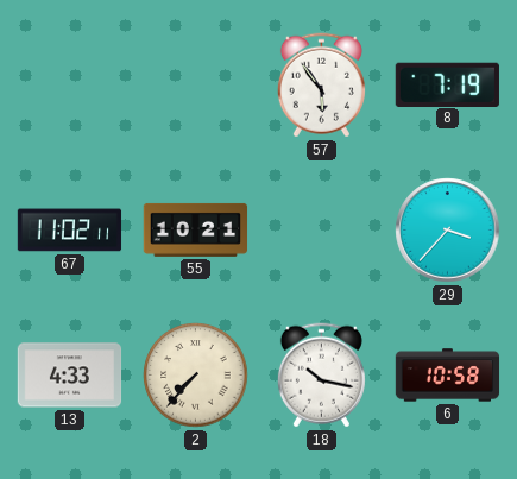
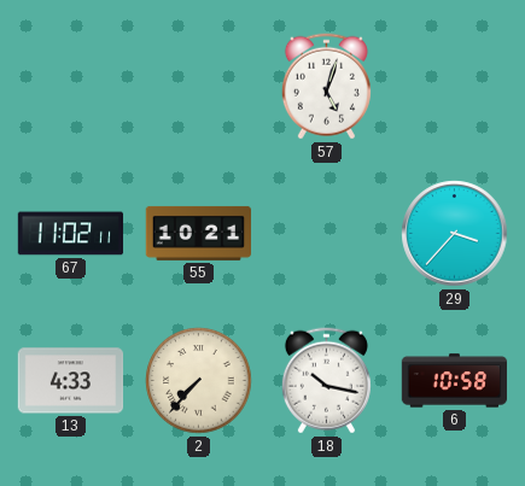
57: 5:54 -> 5:03 (326, 87)
8: 7:19 -> none (447, 84)
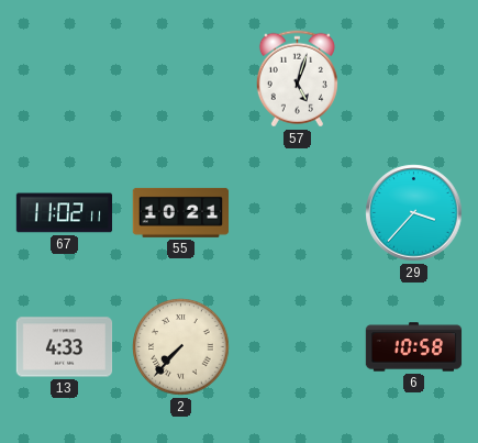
18: 10:17 -> none (326, 381)
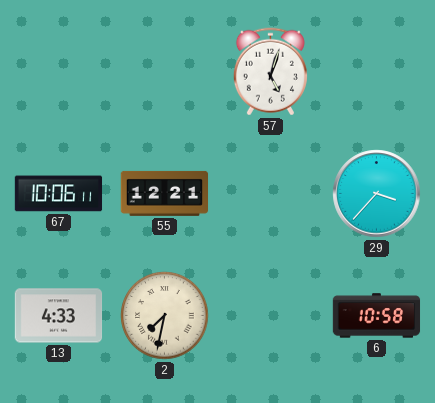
67: 11:02 -> 10:06 (59, 194)
55: 10:21 -> 12:21 (165, 193)
2: 7:37 -> 7:32 (165, 316)
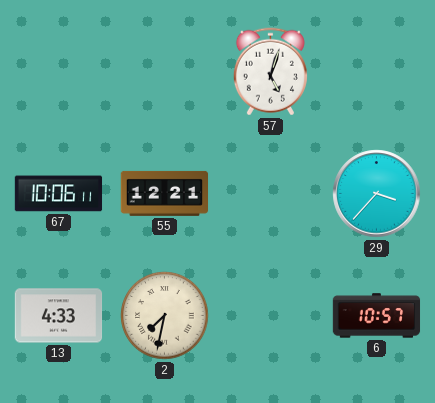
6: 10:58 -> 10:57 (377, 316)
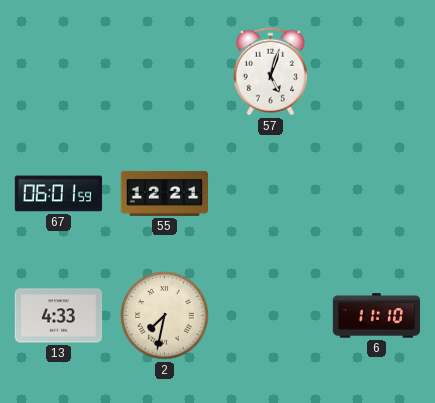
67: 10:06 -> 06:01 (59, 194)
29: 3:37 -> none (377, 194)
6: 10:57 -> 11:10 (377, 316)
